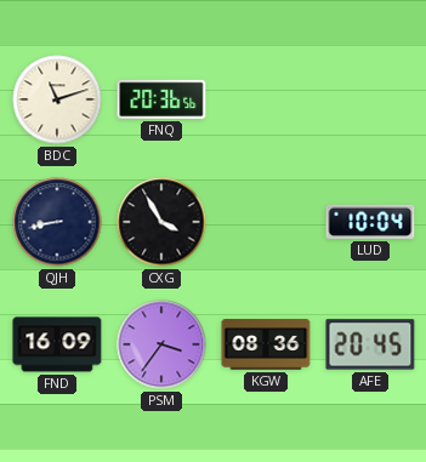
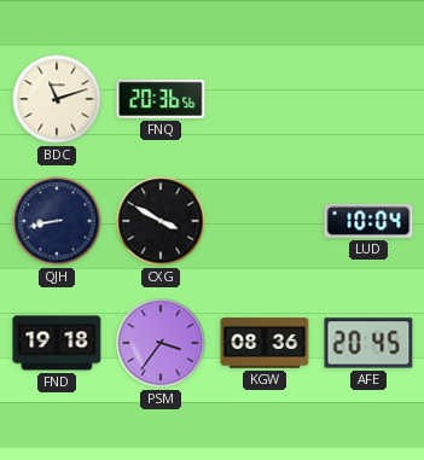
CXG: 3:55 -> 3:50 (161, 221)
FND: 16:09 -> 19:18 (57, 343)
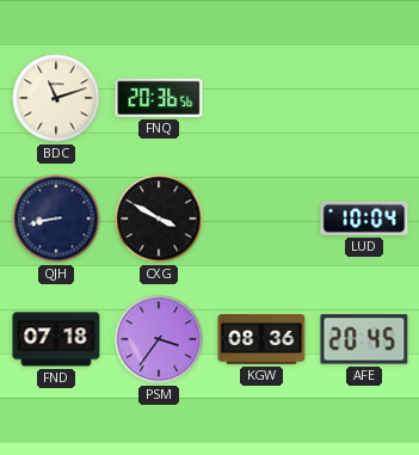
FND: 19:18 -> 07:18 (56, 339)
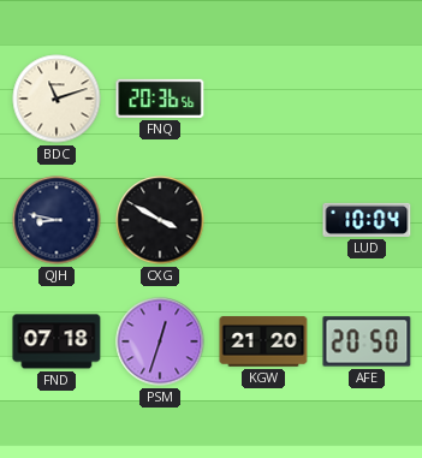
QJH: 8:43 -> 8:47 (57, 220)
PSM: 3:36 -> 12:33 (160, 341)
KGW: 08:36 -> 21:20 (263, 341)
AFE: 20:45 -> 20:50 (367, 341)
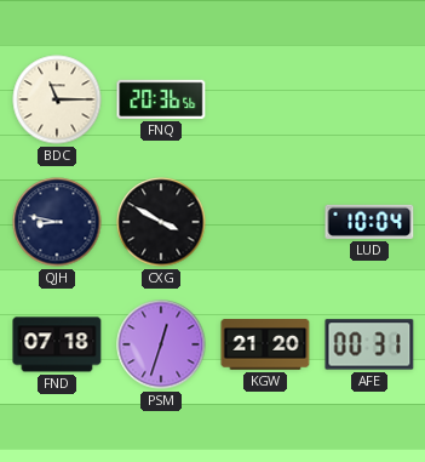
BDC: 11:12 -> 11:15 (57, 99)
AFE: 20:50 -> 00:31 (369, 344)
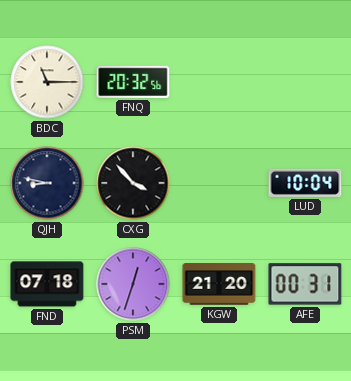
FNQ: 20:36 -> 20:32 (133, 82)
CXG: 3:50 -> 3:53 (133, 183)
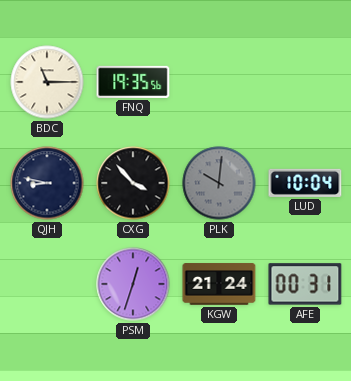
FNQ: 20:32 -> 19:35 (133, 82)
PLK: none -> 10:01 (219, 183)
FND: 07:18 -> none (47, 284)
KGW: 21:20 -> 21:24 (219, 284)
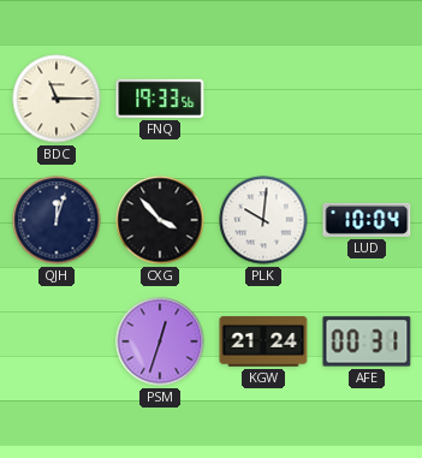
FNQ: 19:35 -> 19:33 (160, 99)
QJH: 8:47 -> 12:03 (57, 220)
PLK dial: grey -> white (263, 220)
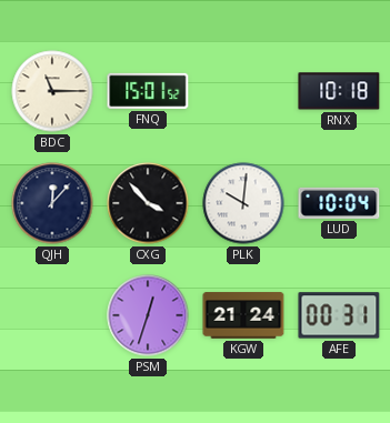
FNQ: 19:33 -> 15:01 (148, 91)
RNX: none -> 10:18 (339, 91)
QJH: 12:03 -> 12:07 (52, 203)
